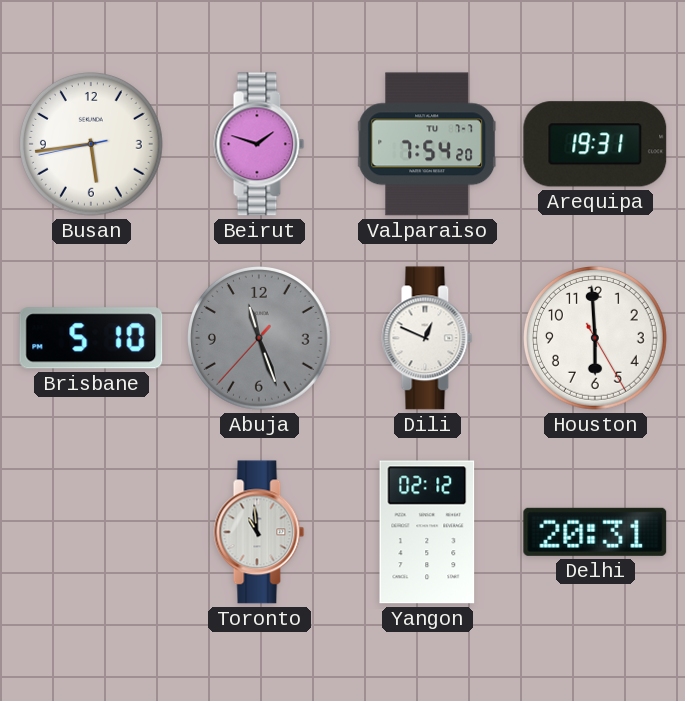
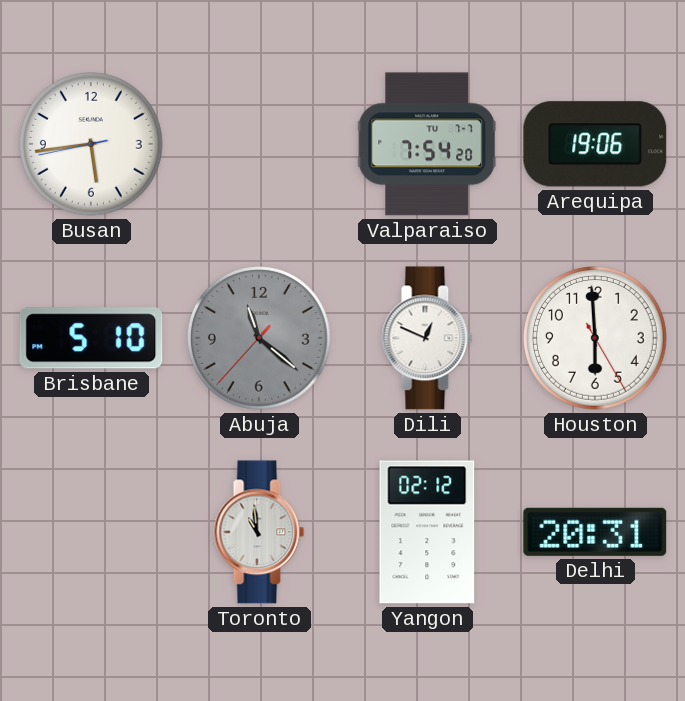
Beirut: 1:48 -> none (259, 144)
Arequipa: 19:31 -> 19:06 (595, 144)
Abuja: 11:26 -> 11:21 (260, 339)
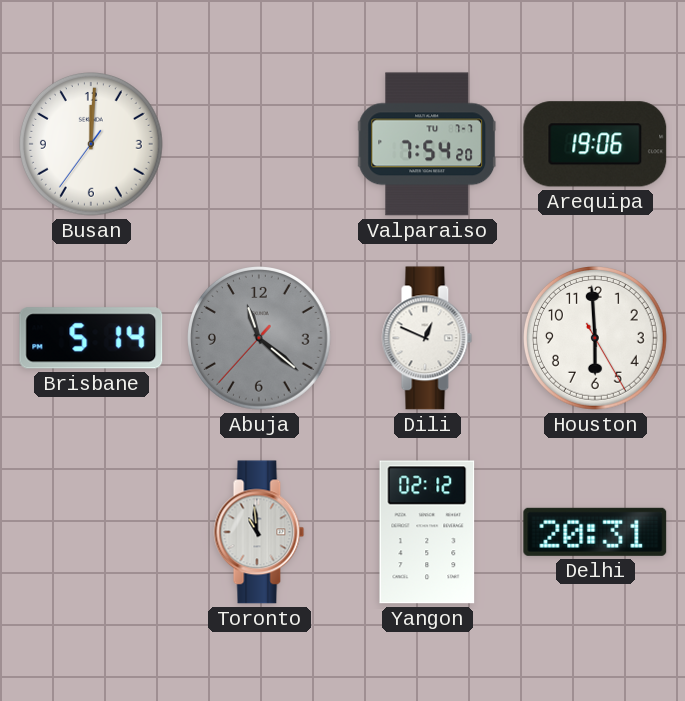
Busan: 5:43 -> 12:00 (92, 145)
Brisbane: 5:10 -> 5:14 (91, 338)
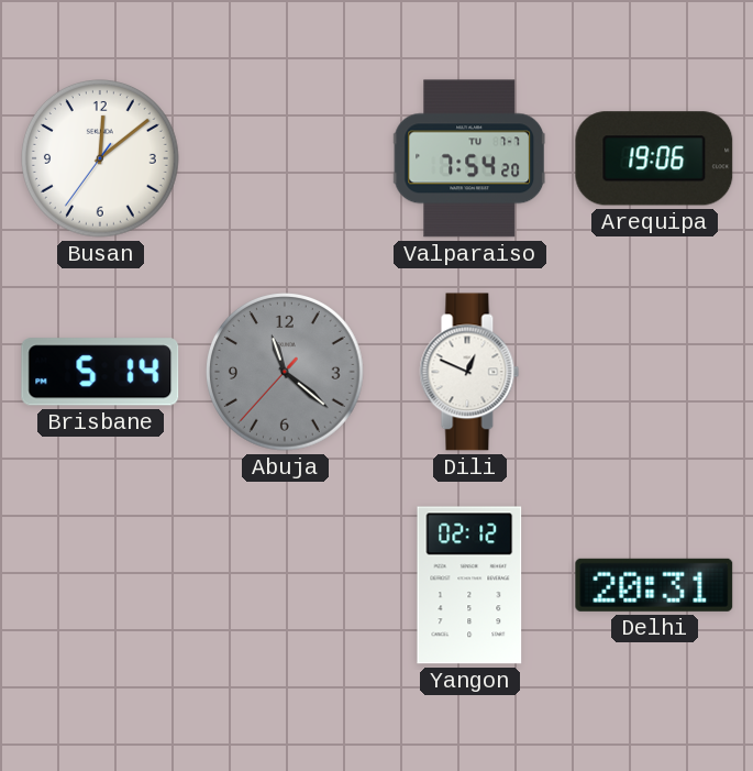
Busan: 12:00 -> 12:08 (101, 159)
Houston: 5:59 -> none (596, 339)
Toronto: 10:59 -> none (259, 532)
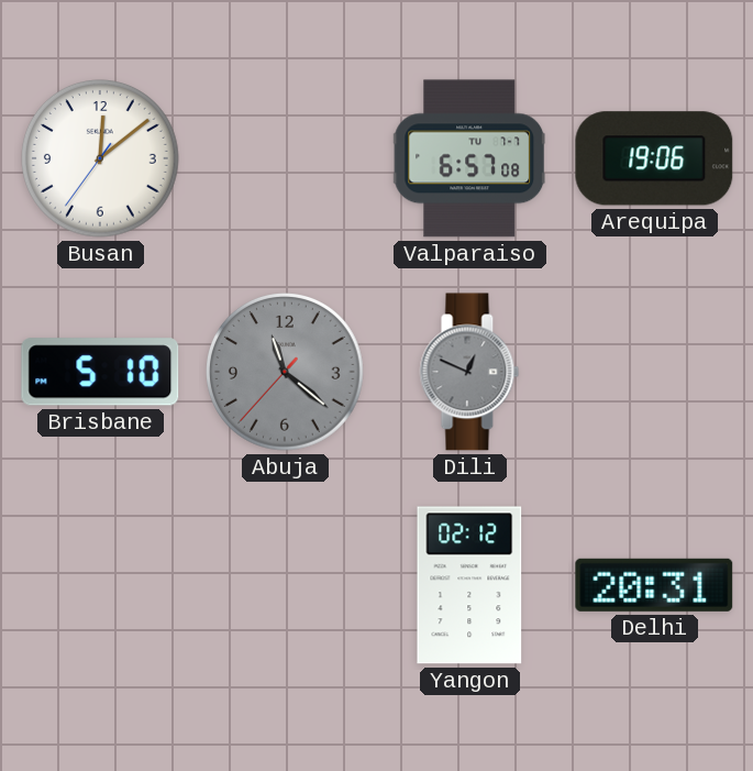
Valparaiso: 7:54 -> 6:57 (469, 158)
Brisbane: 5:14 -> 5:10 (100, 372)
Dili dial: white -> grey (469, 372)
